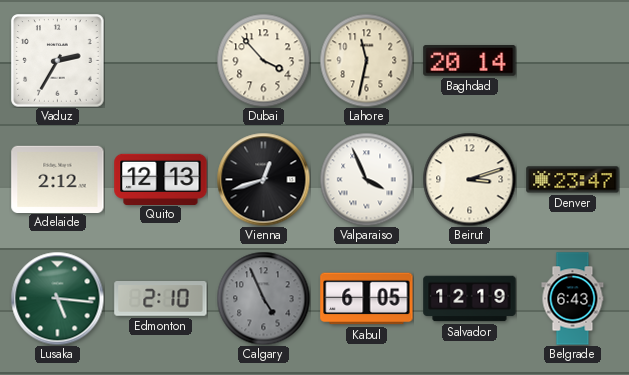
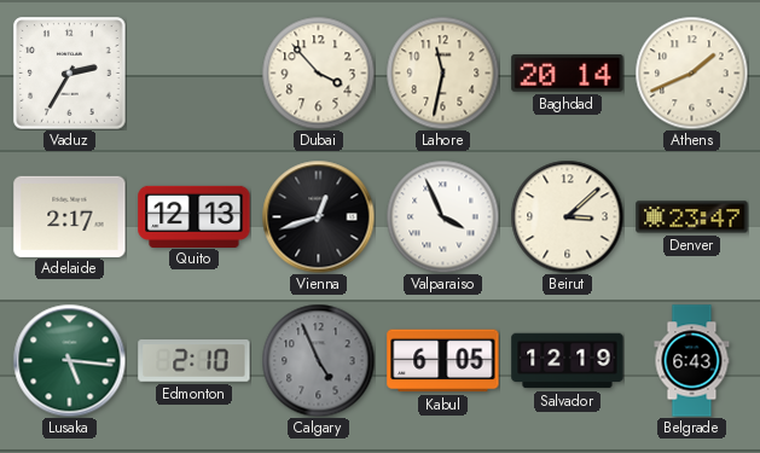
Athens: none -> 1:41 (691, 72)
Adelaide: 2:12 -> 2:17 (70, 216)
Beirut: 3:12 -> 3:08 (567, 216)
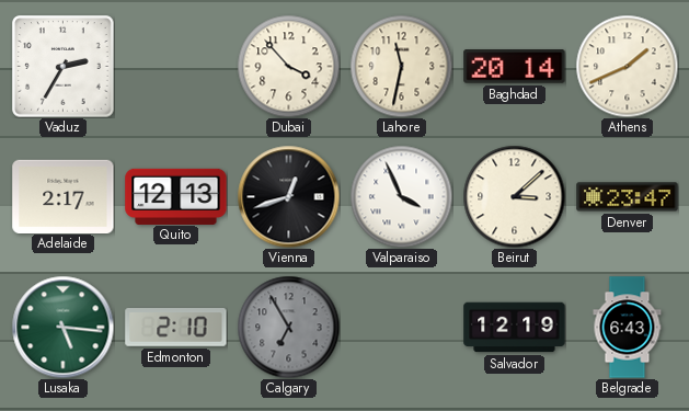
Calgary: 4:56 -> 6:55 (288, 327)
Kabul: 6:05 -> none (443, 361)
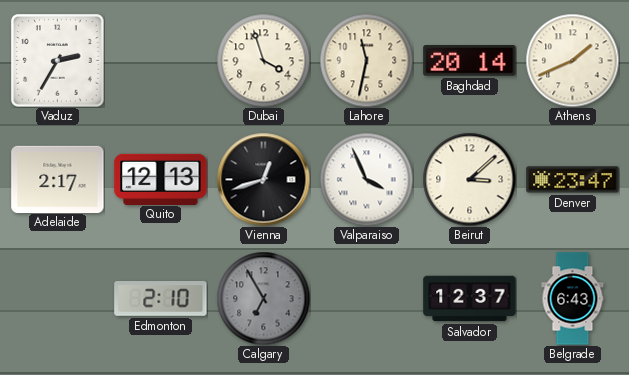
Dubai: 3:53 -> 3:57 (263, 60)
Lusaka: 5:16 -> none (62, 327)
Salvador: 12:19 -> 12:37 (470, 299)
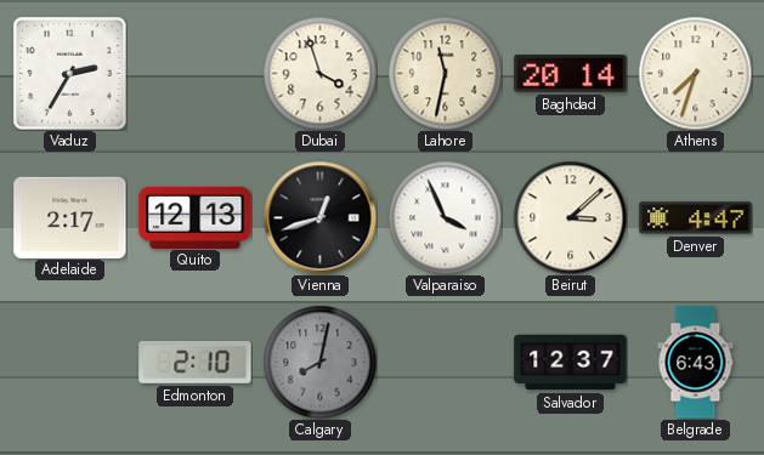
Athens: 1:41 -> 7:33 (695, 73)
Denver: 23:47 -> 4:47 (696, 218)
Calgary: 6:55 -> 8:02 (319, 362)
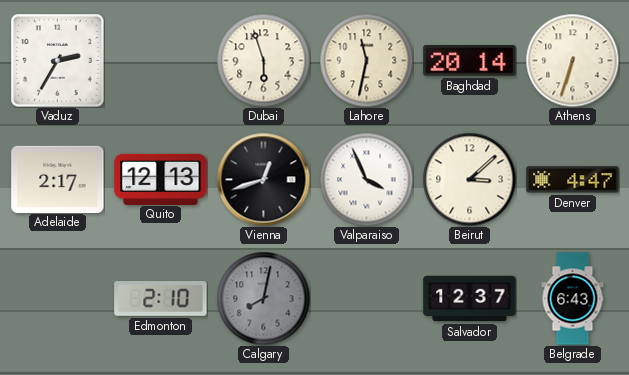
Dubai: 3:57 -> 5:57 (263, 60)
Athens: 7:33 -> 6:33 (572, 60)
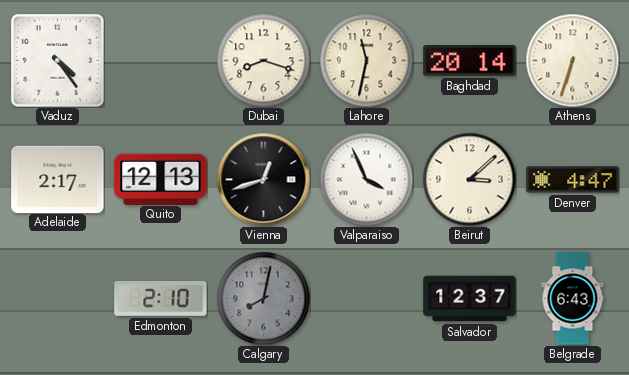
Vaduz: 2:35 -> 4:24 (58, 61)
Dubai: 5:57 -> 8:18 (263, 60)
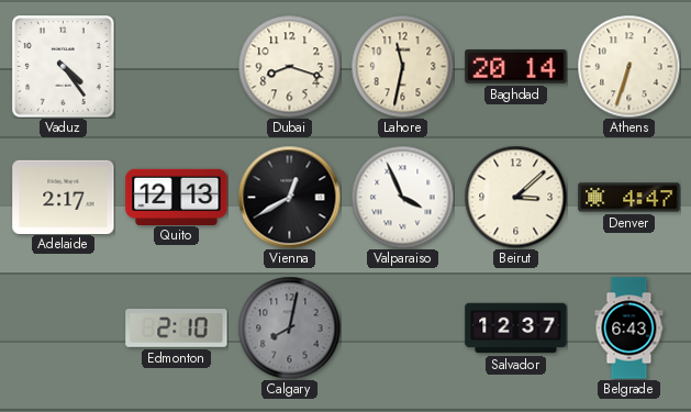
Vienna: 12:42 -> 12:40 (289, 197)
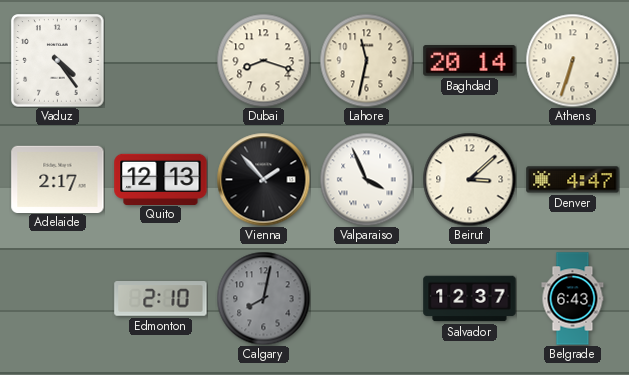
Vienna: 12:40 -> 1:53 (263, 179)
